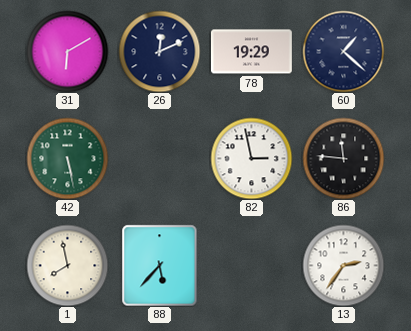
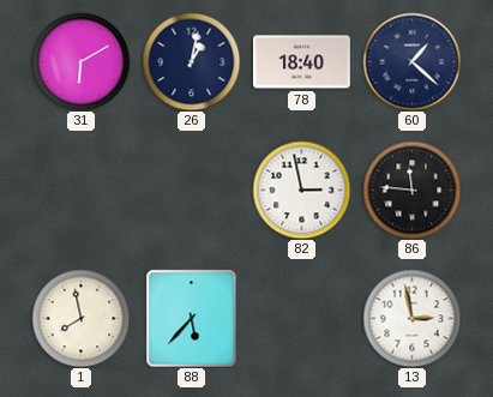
26: 12:11 -> 1:02 (191, 61)
78: 19:29 -> 18:40 (301, 62)
42: 5:28 -> none (67, 158)
13: 2:36 -> 2:58 (411, 318)
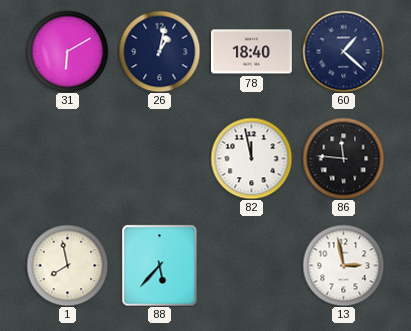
82: 2:58 -> 11:58 (251, 158)
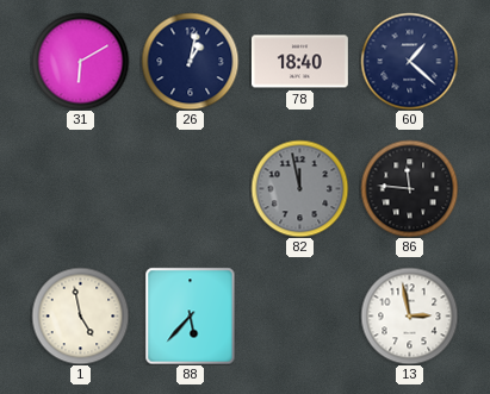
82 dial: white -> grey (299, 188)
1: 7:58 -> 4:58 (80, 315)
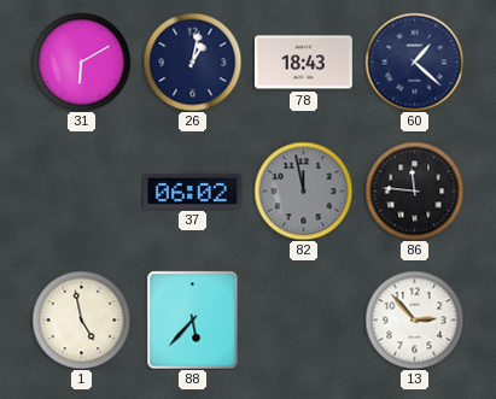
78: 18:40 -> 18:43 (303, 63)
37: none -> 06:02 (192, 190)
13: 2:58 -> 2:53 (414, 319)
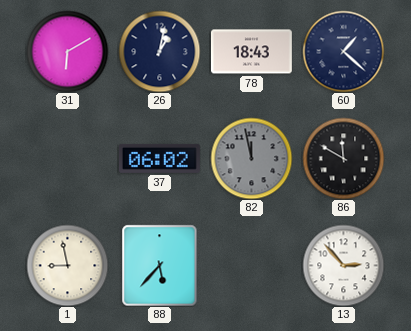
86: 11:46 -> 11:50 (343, 158)
1: 4:58 -> 8:58 (67, 265)
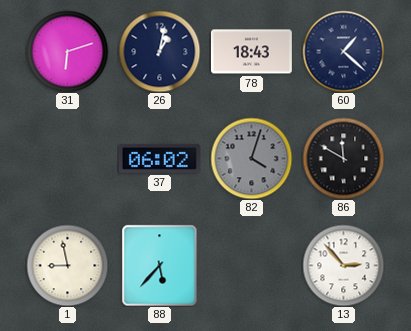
31: 6:10 -> 6:12 (67, 51)
82: 11:58 -> 4:03 (251, 158)
